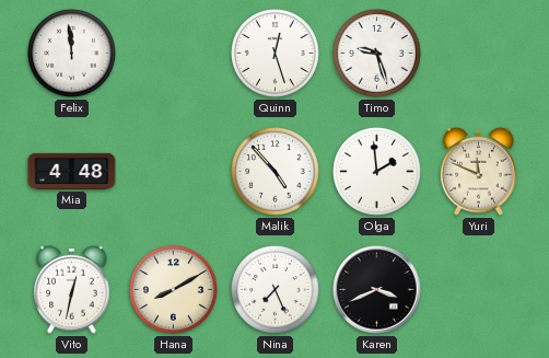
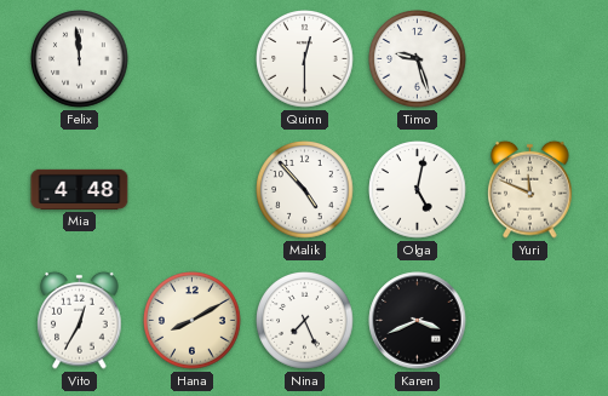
Quinn: 12:27 -> 12:30 (305, 59)
Olga: 1:59 -> 5:02 (418, 190)
Vito: 12:32 -> 12:35 (80, 320)
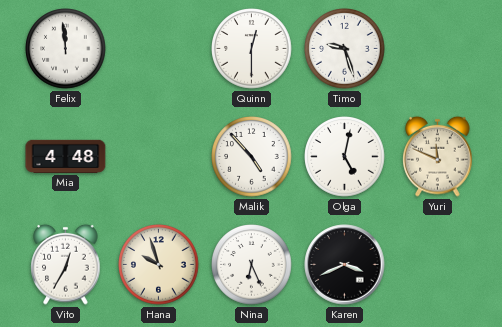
Hana: 8:10 -> 9:57 (159, 265)
Nina: 7:26 -> 6:26 (252, 265)
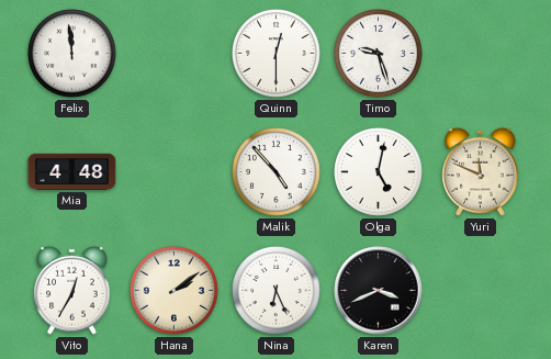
Hana: 9:57 -> 2:09 (175, 291)
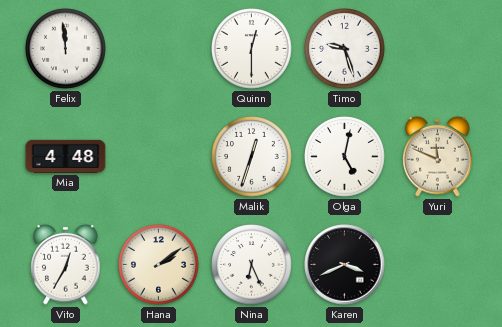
Malik: 4:53 -> 12:33 (252, 157)
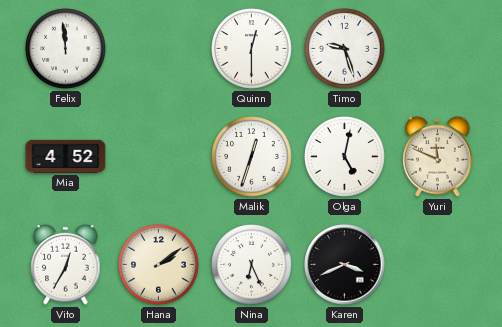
Mia: 4:48 -> 4:52 (66, 156)
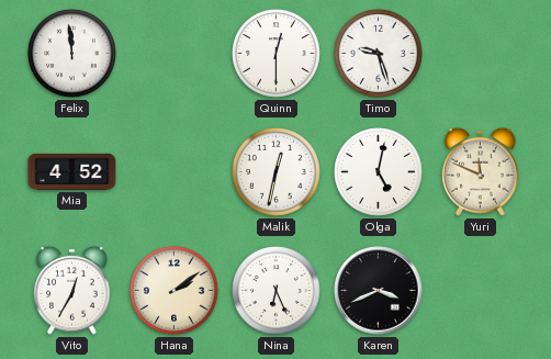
Malik: 12:33 -> 12:32 (277, 172)
